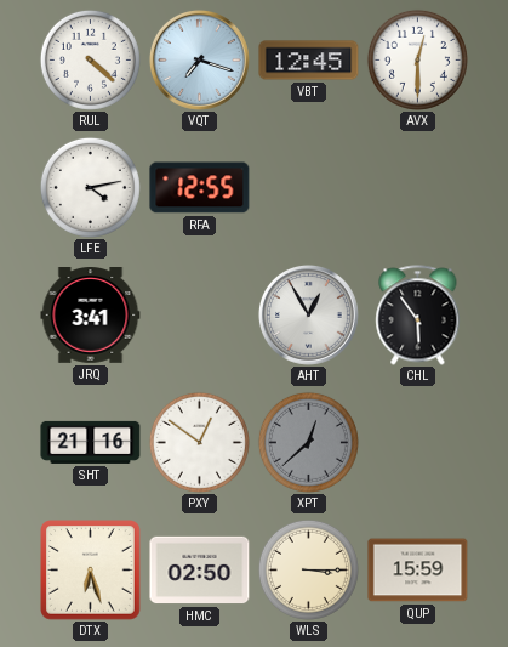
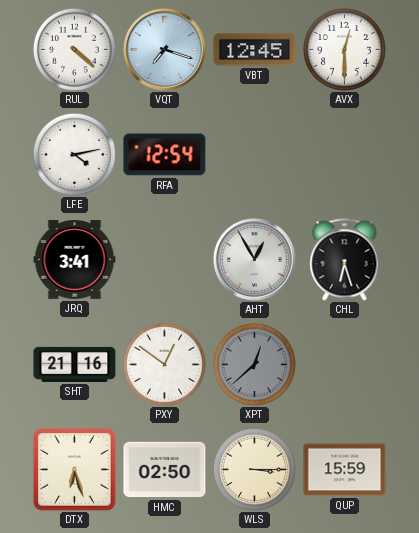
RFA: 12:55 -> 12:54 (165, 155)
CHL: 5:54 -> 6:27 (345, 260)
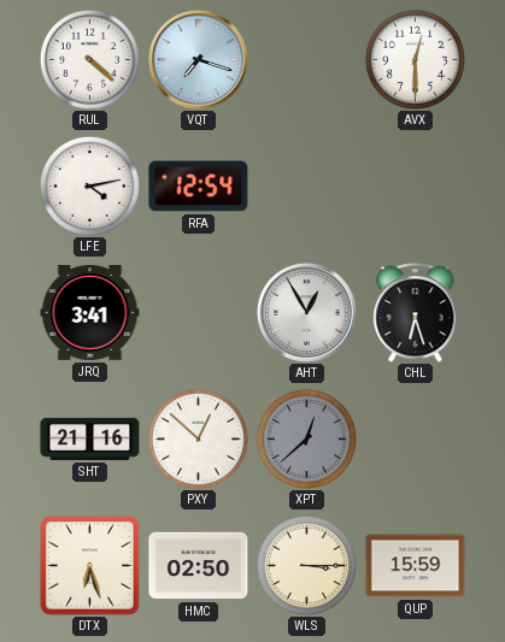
VBT: 12:45 -> none (255, 50)
PXY: 12:51 -> 12:52 (198, 438)
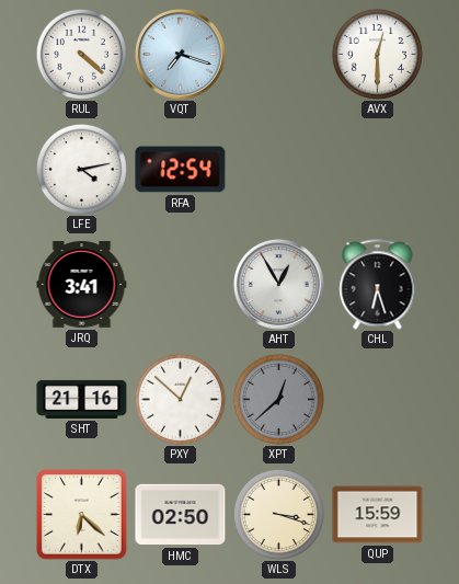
DTX: 6:27 -> 6:22 (82, 515)
WLS: 3:15 -> 3:18 (278, 514)
